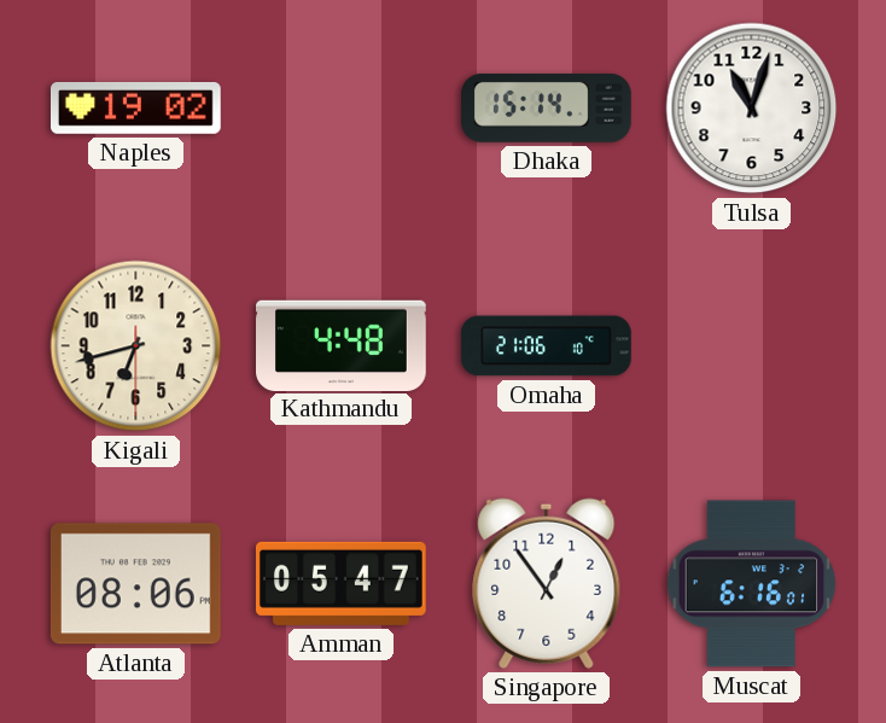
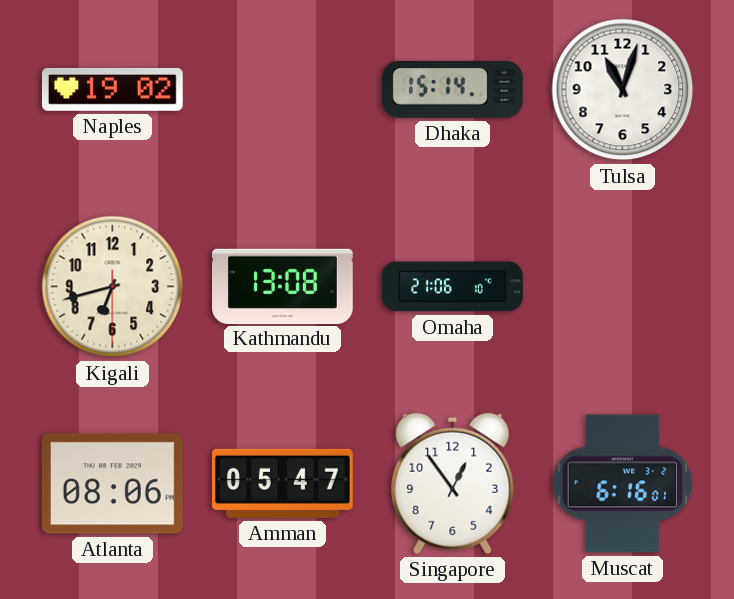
Kathmandu: 4:48 -> 13:08 (283, 286)
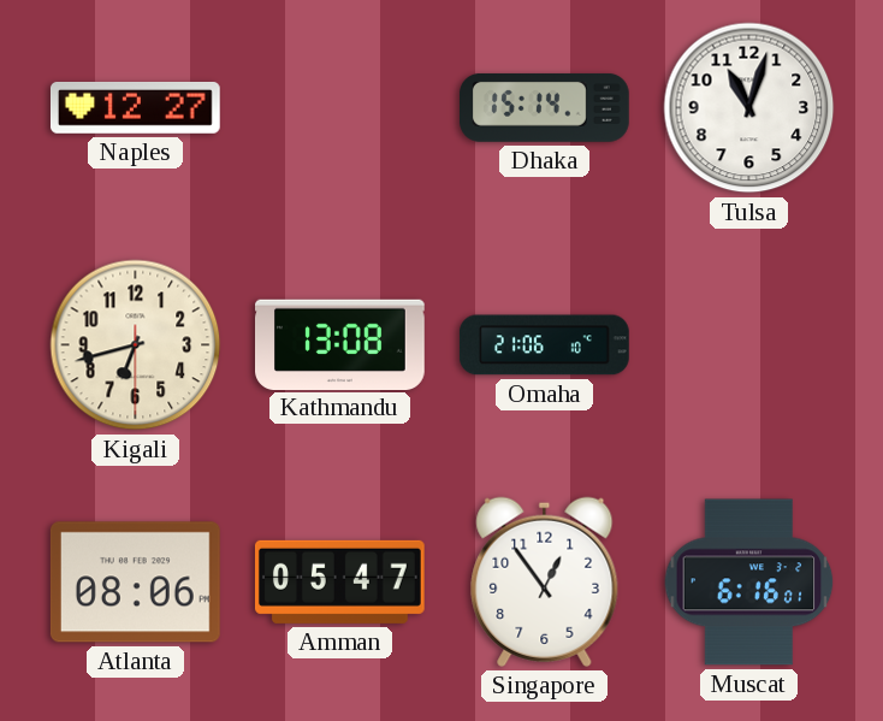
Naples: 19:02 -> 12:27 (135, 107)
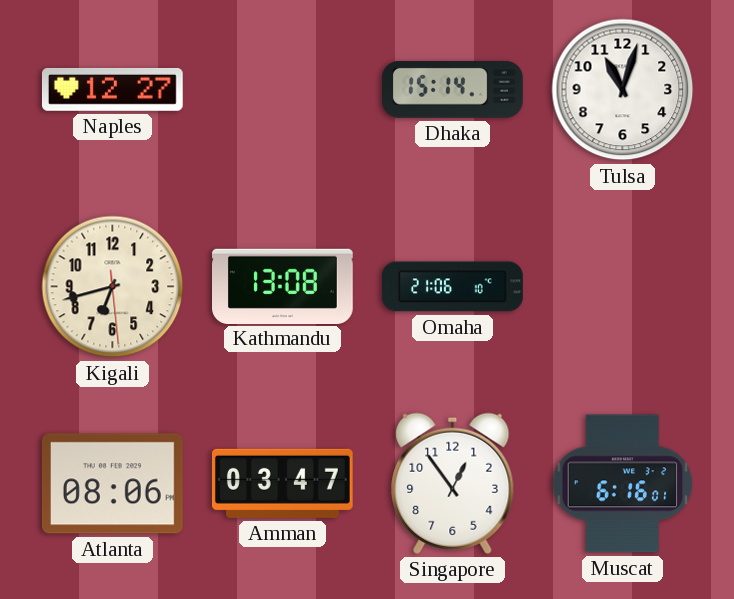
Kigali: 6:42:30 -> 6:42:29 (113, 287)
Amman: 05:47 -> 03:47 (282, 483)
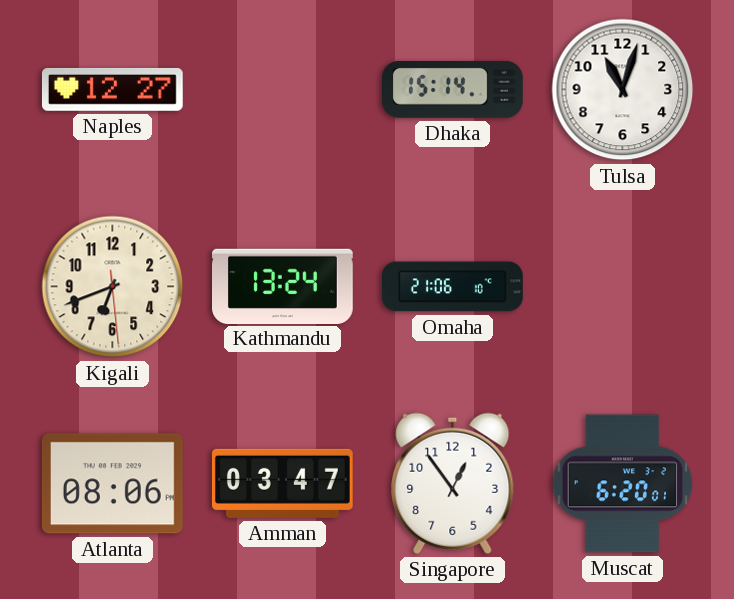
Kigali: 6:42 -> 6:41 (113, 287)
Kathmandu: 13:08 -> 13:24 (283, 286)
Muscat: 6:16 -> 6:20 (623, 484)
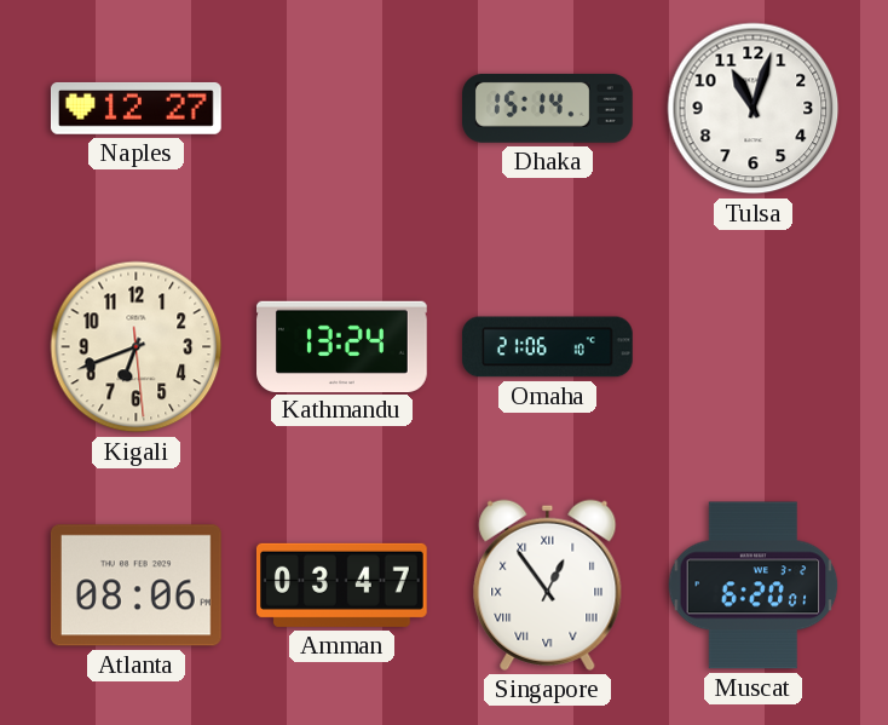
Singapore numerals: Arabic -> Roman (548, 585)
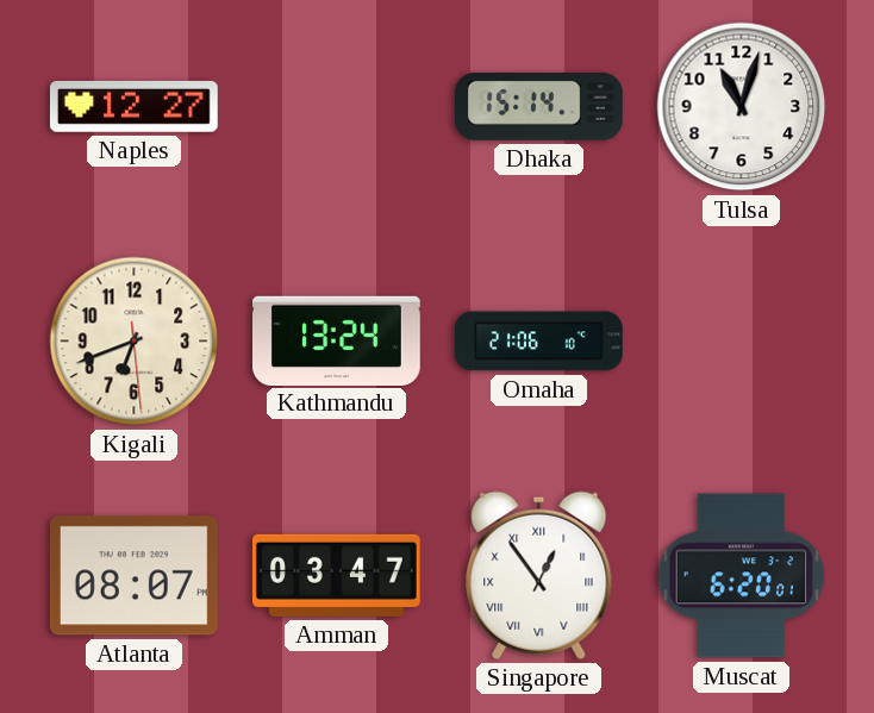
Atlanta: 08:06 -> 08:07 (133, 576)
